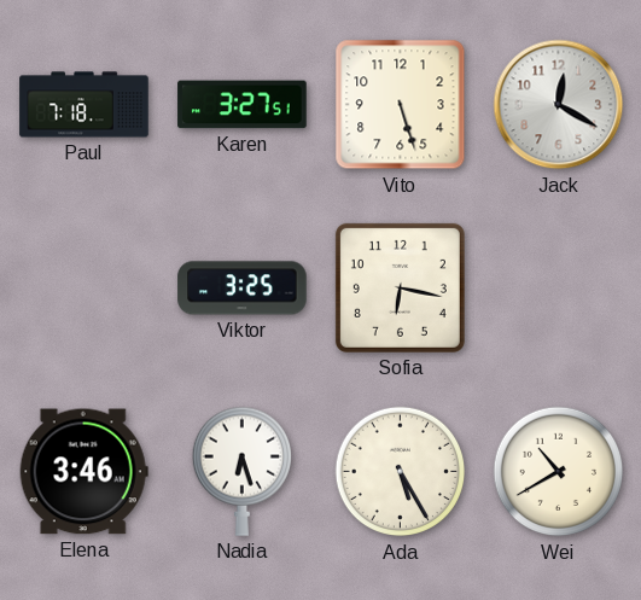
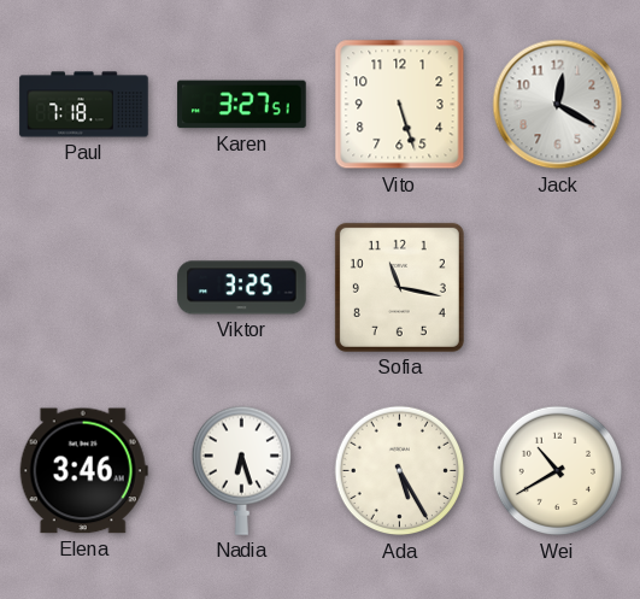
Sofia: 6:17 -> 11:17 (399, 287)
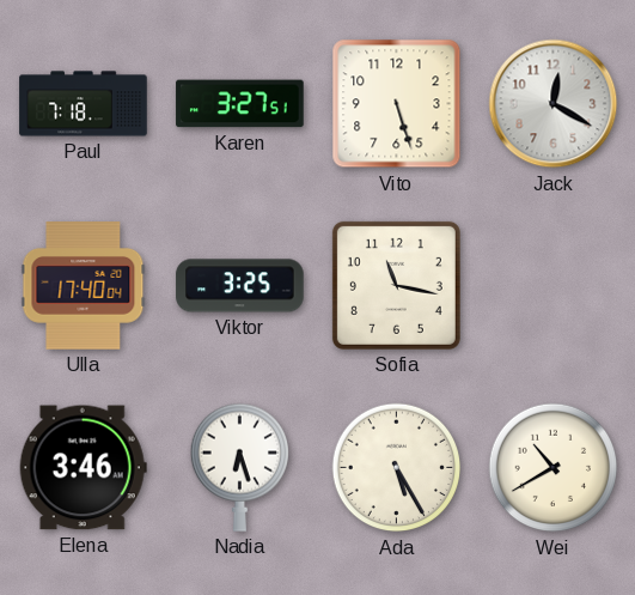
Ulla: none -> 17:40 (84, 286)
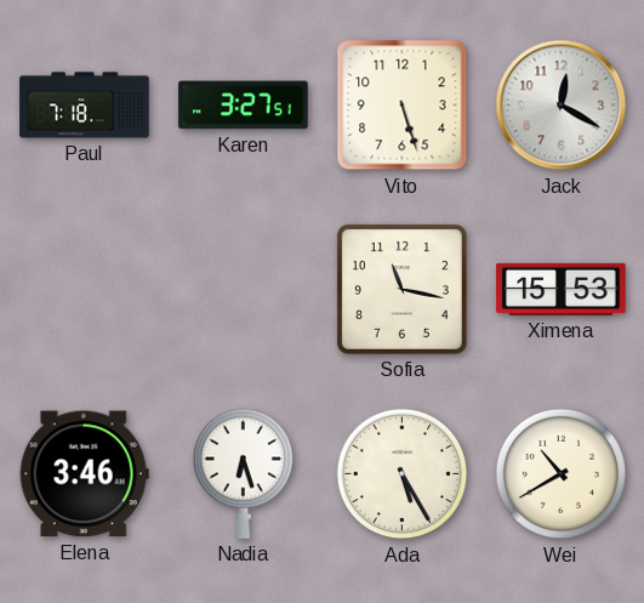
Ulla: 17:40 -> none (84, 286)
Viktor: 3:25 -> none (240, 286)
Ximena: none -> 15:53 (562, 289)
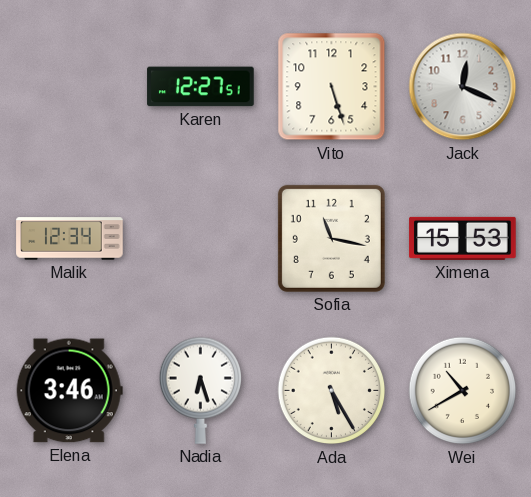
Paul: 7:18 -> none (85, 106)
Karen: 3:27 -> 12:27 (201, 87)
Jack: 12:20 -> 12:19 (463, 87)
Malik: none -> 12:34 (70, 239)
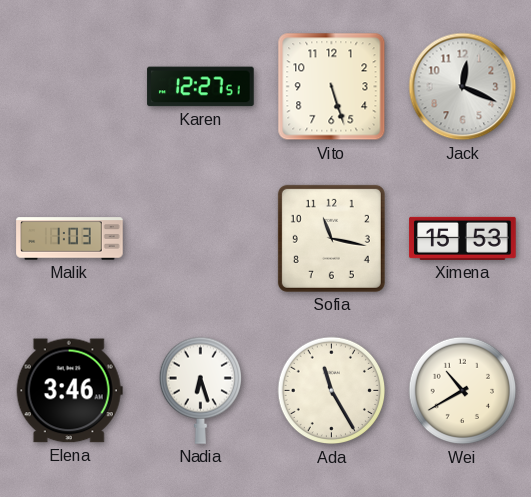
Malik: 12:34 -> 1:03 (70, 239)
Ada: 5:25 -> 11:25 (332, 391)
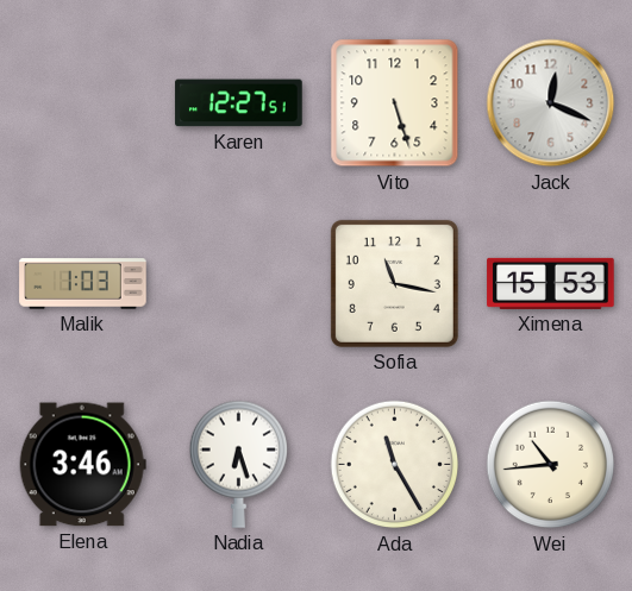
Wei: 10:40 -> 10:44 (551, 465)
